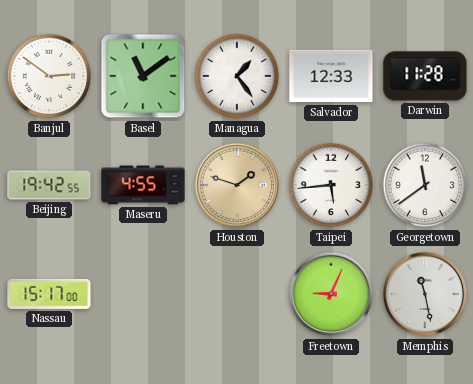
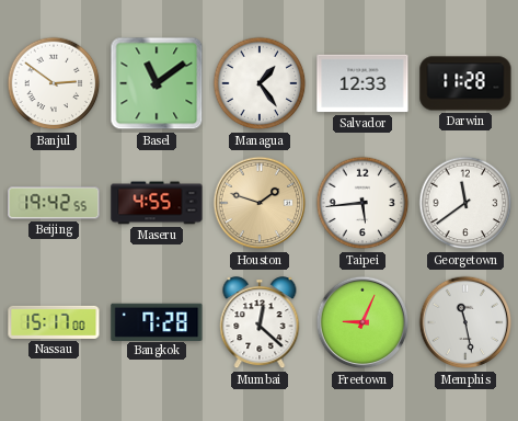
Bangkok: none -> 7:28 (157, 321)
Mumbai: none -> 12:22 (260, 323)
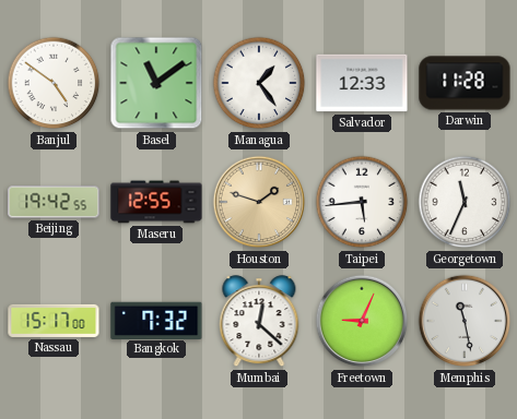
Banjul: 2:51 -> 4:51 (54, 83)
Maseru: 4:55 -> 12:55 (156, 202)
Georgetown: 11:39 -> 11:34 (465, 202)
Bangkok: 7:28 -> 7:32 (156, 320)
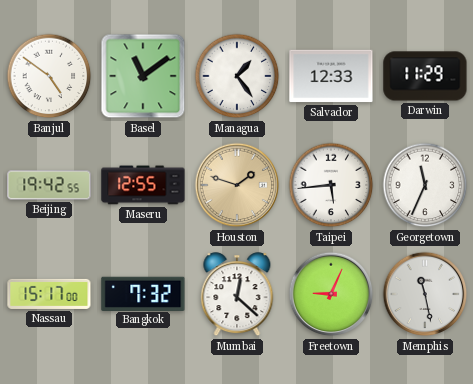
Darwin: 11:28 -> 11:29 (425, 76)
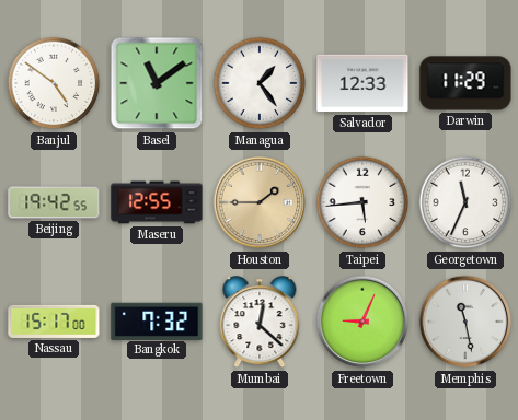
Houston: 1:48 -> 1:45 (260, 202)
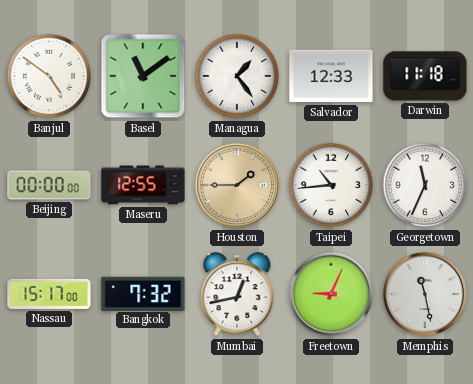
Darwin: 11:29 -> 11:18 (425, 76)
Beijing: 19:42 -> 00:00 (49, 185)
Taipei: 5:44 -> 10:44 (331, 185)
Mumbai: 12:22 -> 12:43 (237, 295)
